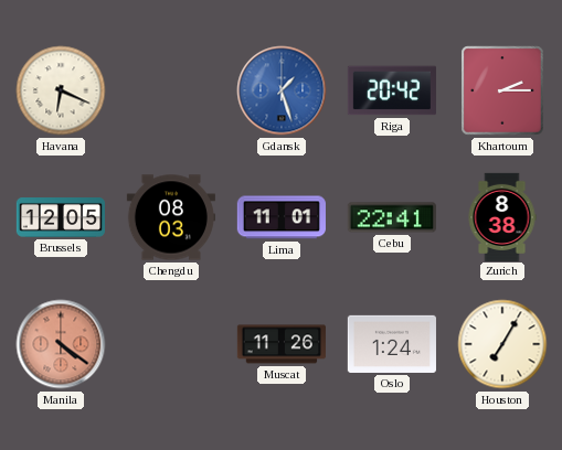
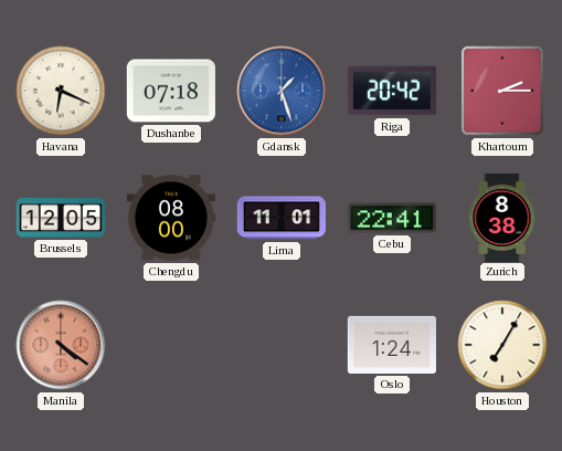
Dushanbe: none -> 07:18 (171, 91)
Chengdu: 08:03 -> 08:00 (171, 218)
Muscat: 11:26 -> none (282, 344)
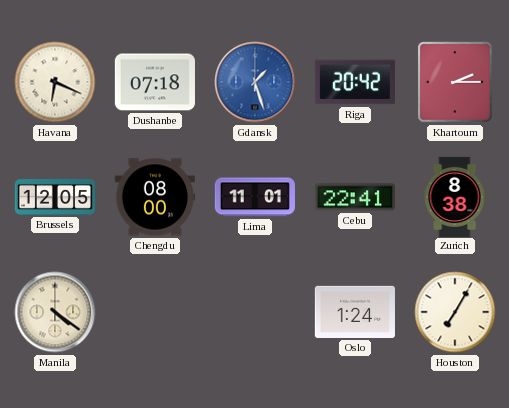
Manila dial: salmon -> cream (55, 312)
